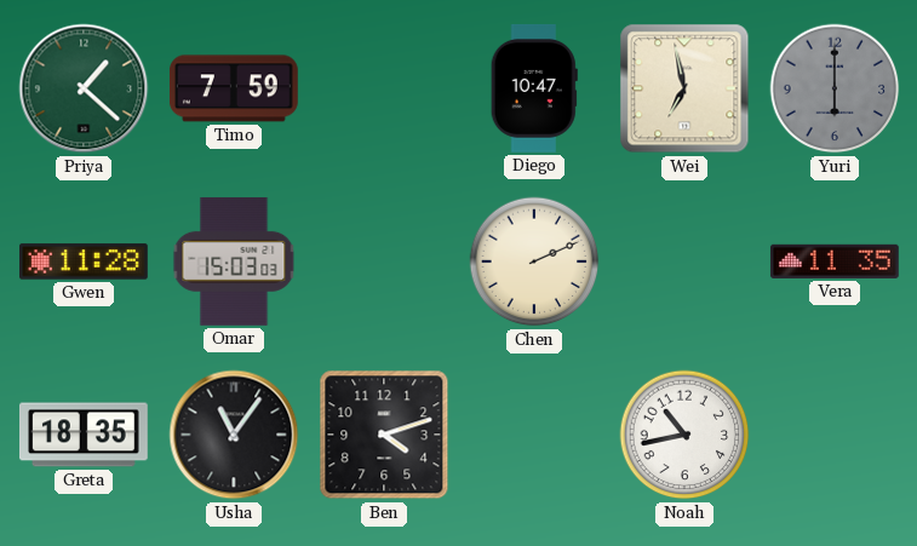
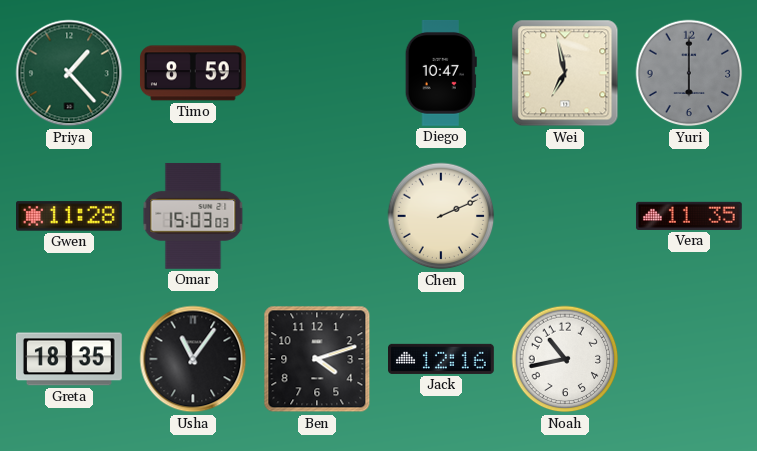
Priya: 1:22 -> 1:23 (69, 73)
Timo: 7:59 -> 8:59 (193, 73)
Jack: none -> 12:16 (442, 359)
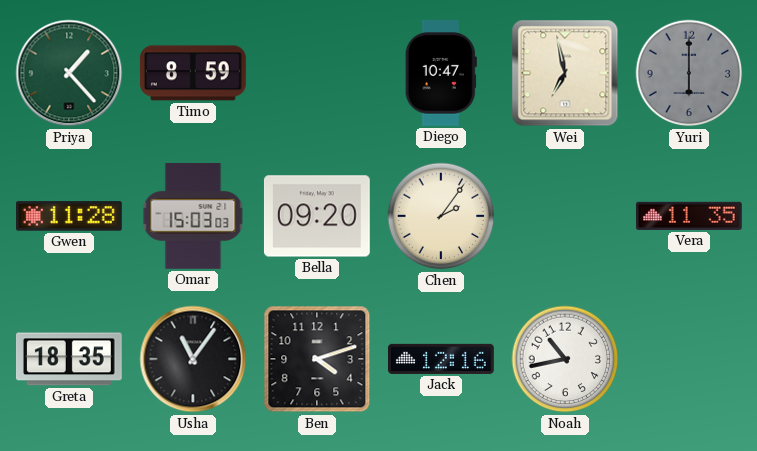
Bella: none -> 09:20 (317, 216)
Chen: 2:11 -> 2:06 (441, 216)
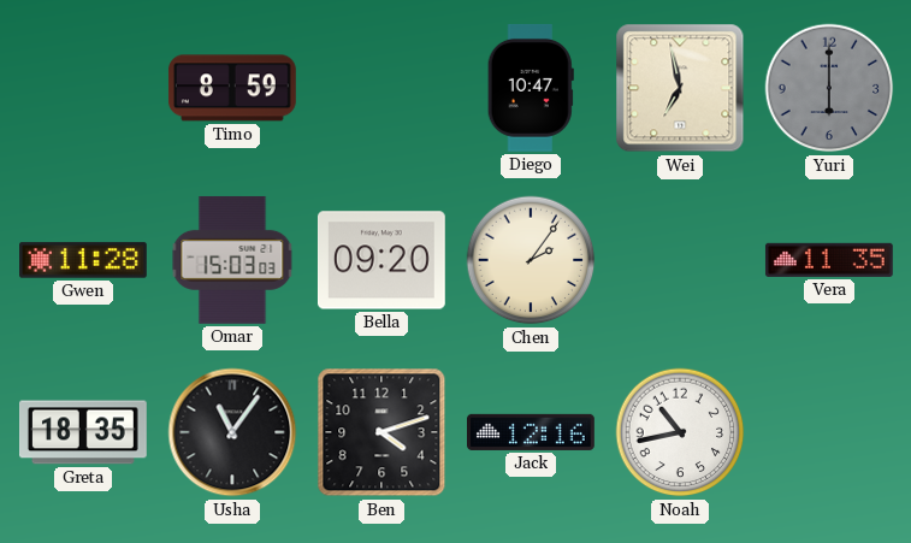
Priya: 1:23 -> none (69, 73)
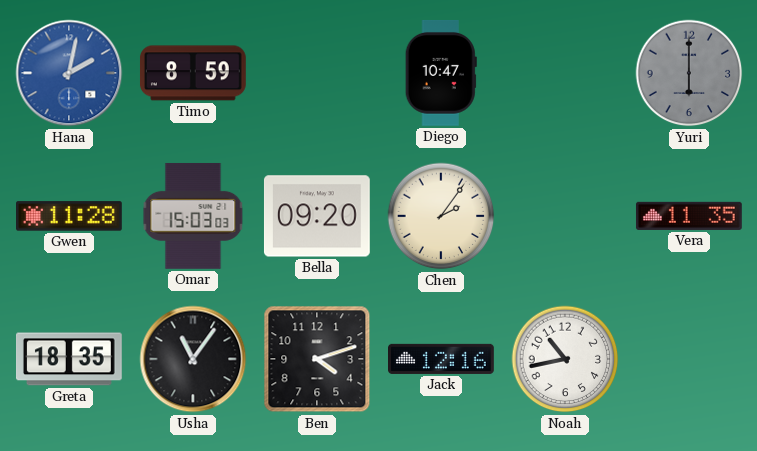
Hana: none -> 2:02 (69, 73)
Wei: 6:58 -> none (680, 88)
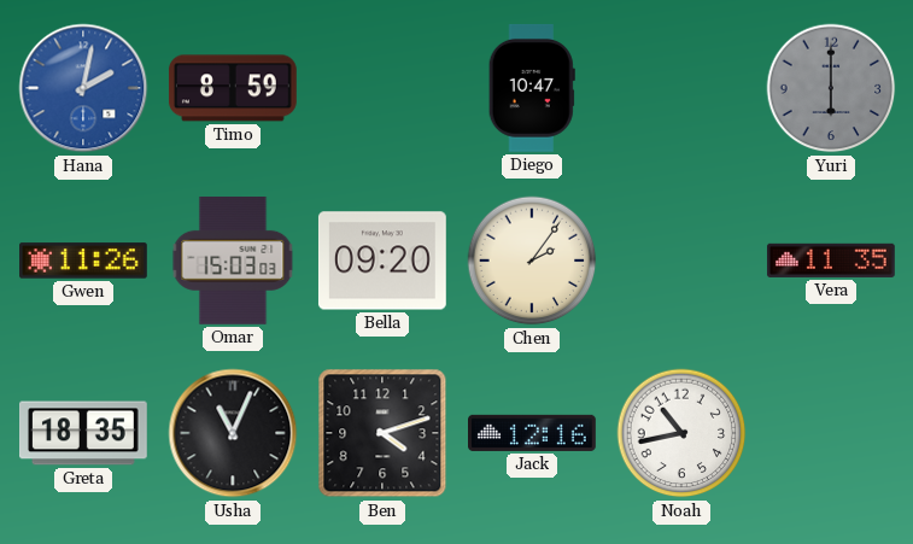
Gwen: 11:28 -> 11:26 (84, 261)
Usha: 11:06 -> 11:04 (233, 433)
